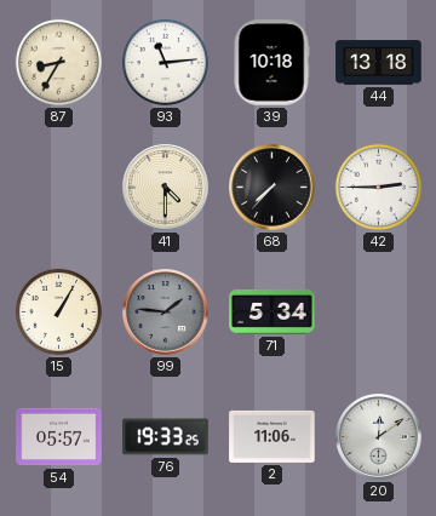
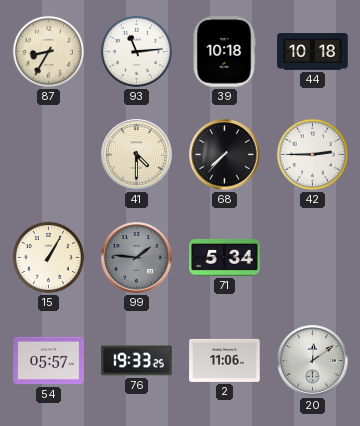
44: 13:18 -> 10:18 (313, 52)
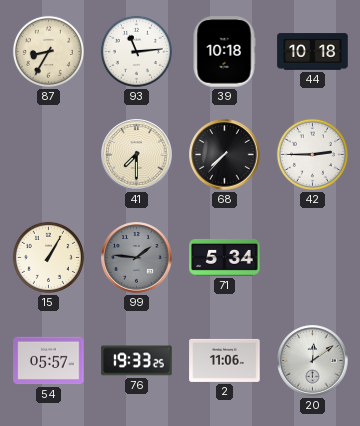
41: 4:30 -> 7:30 (137, 155)
